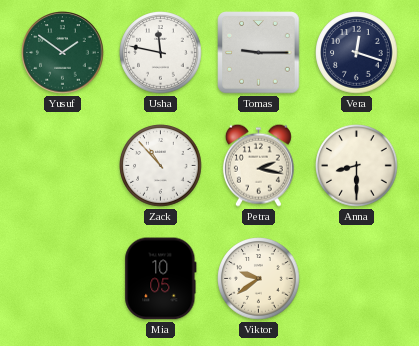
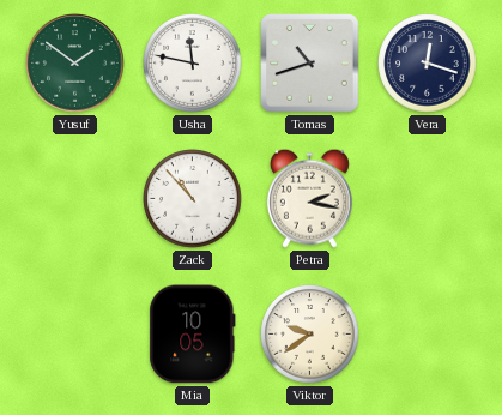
Tomas: 9:15 -> 10:42 (310, 64)
Anna: 8:30 -> none (357, 166)
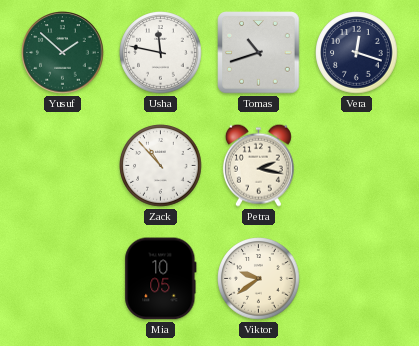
Yusuf: 1:51 -> 1:52 (63, 53)
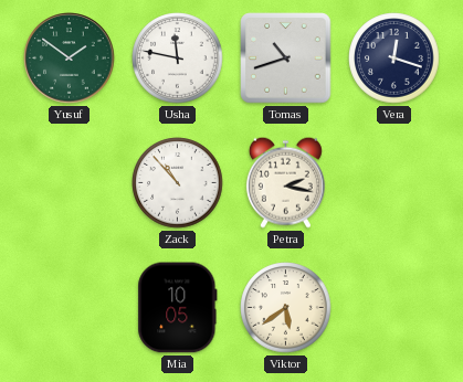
Yusuf: 1:52 -> 1:51 (70, 59)
Viktor: 9:39 -> 5:39 (286, 308)
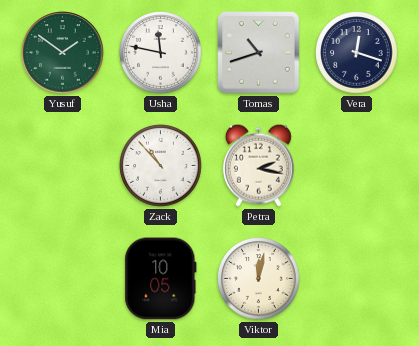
Viktor: 5:39 -> 12:02 (259, 279)
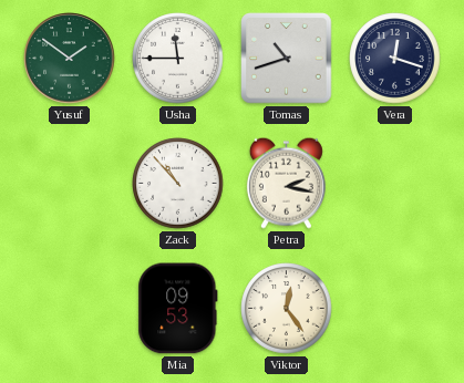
Usha: 11:47 -> 11:45 (178, 59)
Mia: 10:05 -> 09:53 (178, 309)
Viktor: 12:02 -> 12:24 (287, 309)
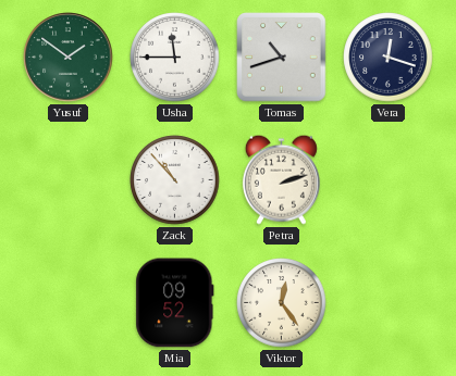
Petra: 2:17 -> 2:12 (281, 179)
Mia: 09:53 -> 09:52 (175, 303)
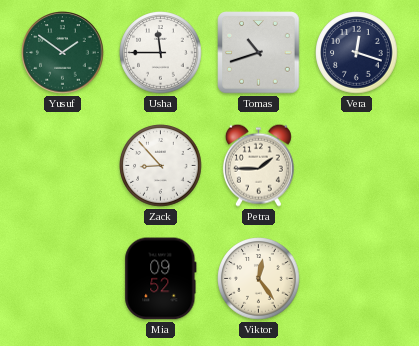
Zack: 10:53 -> 8:53 (161, 166)
Petra: 2:12 -> 1:45 (258, 165)
